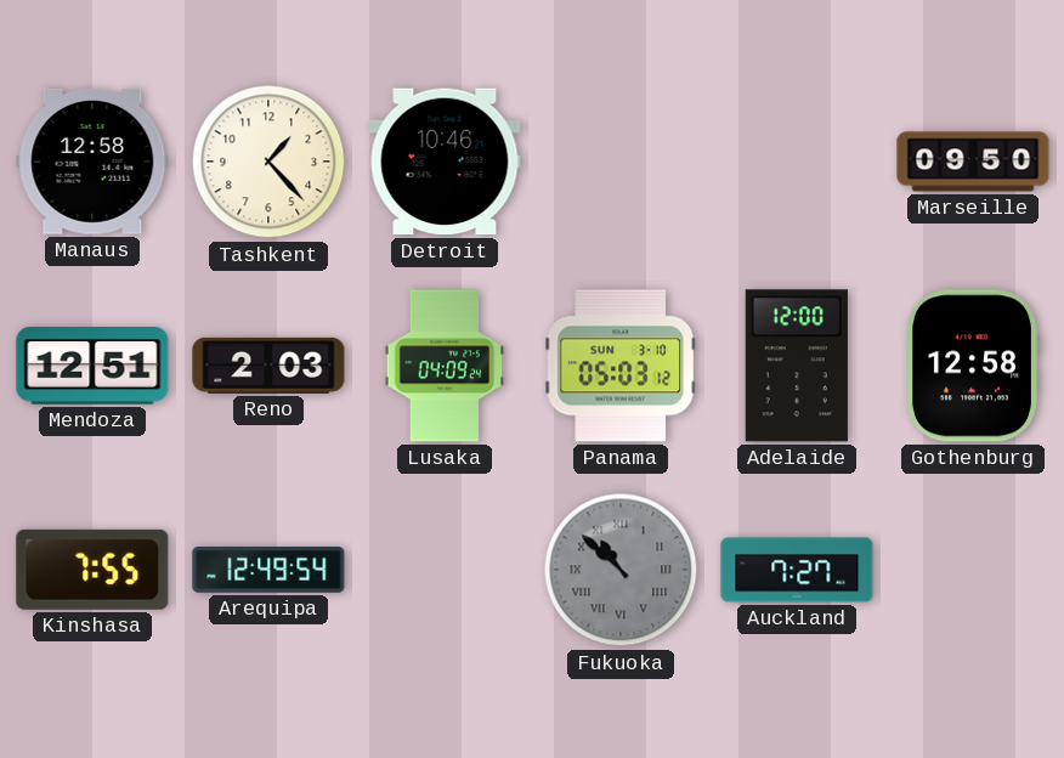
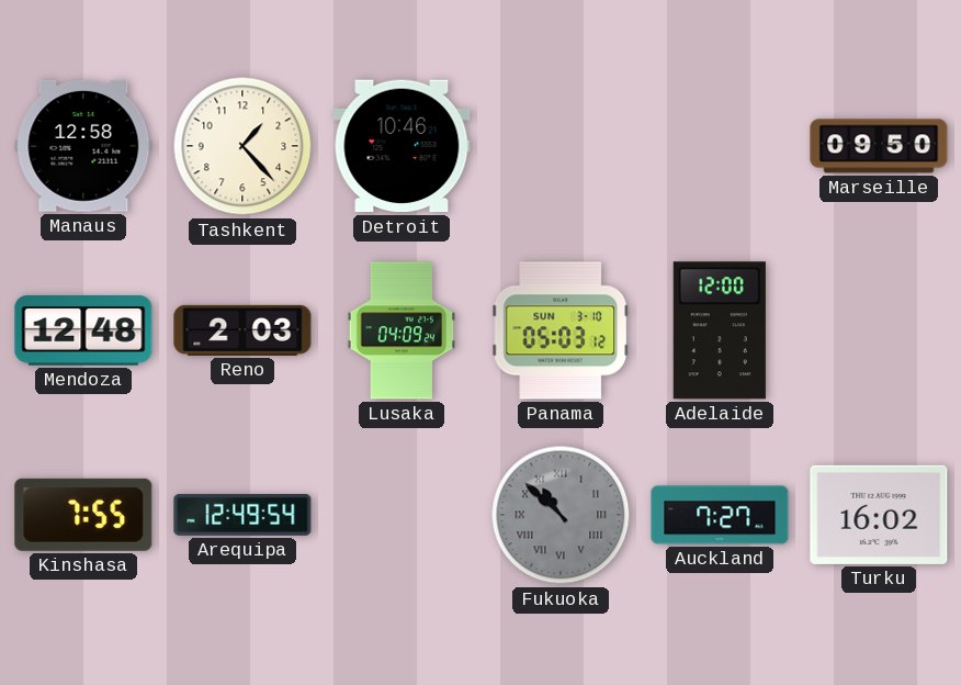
Mendoza: 12:51 -> 12:48 (83, 330)
Gothenburg: 12:58 -> none (973, 366)
Turku: none -> 16:02 (879, 515)
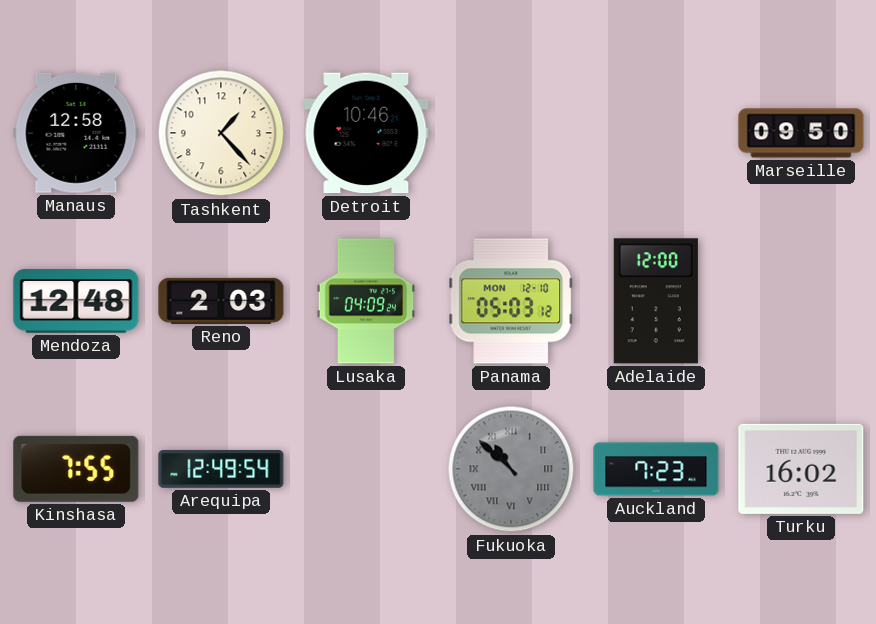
Panama date: SUN 3-10 -> MON 12-10 (511, 301)
Auckland: 7:27 -> 7:23 (656, 469)
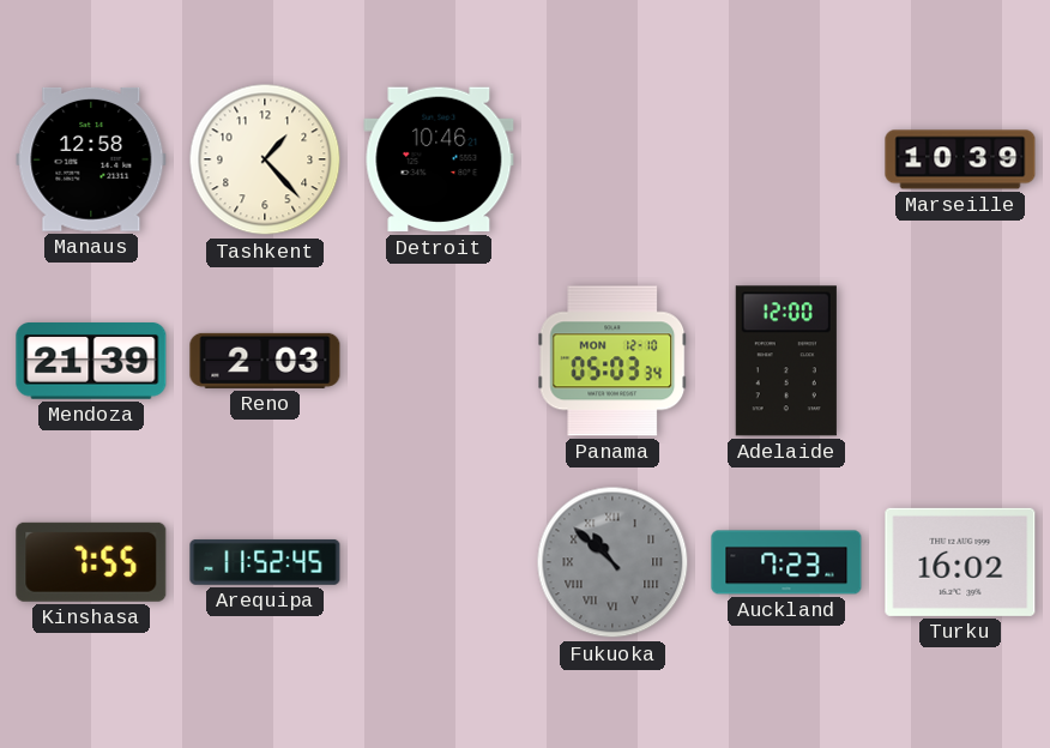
Marseille: 09:50 -> 10:39 (960, 159)
Mendoza: 12:48 -> 21:39 (91, 361)
Lusaka: 04:09 -> none (366, 301)
Panama: 05:03:12 -> 05:03:34 (612, 361)
Arequipa: 12:49 -> 11:52 (265, 562)
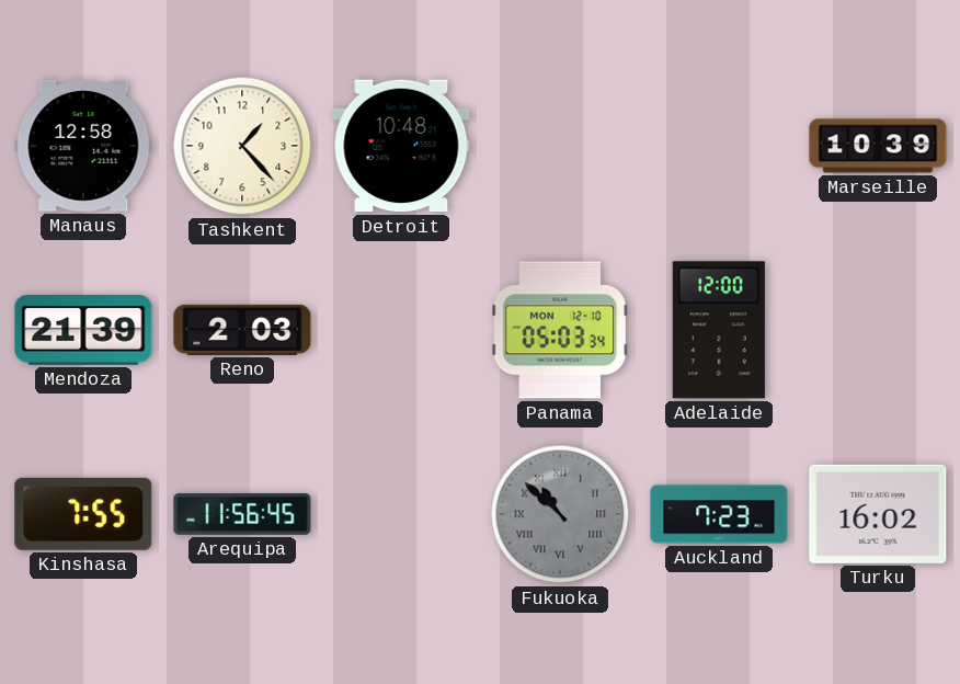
Detroit: 10:46 -> 10:48 (401, 146)
Arequipa: 11:52 -> 11:56 (242, 514)
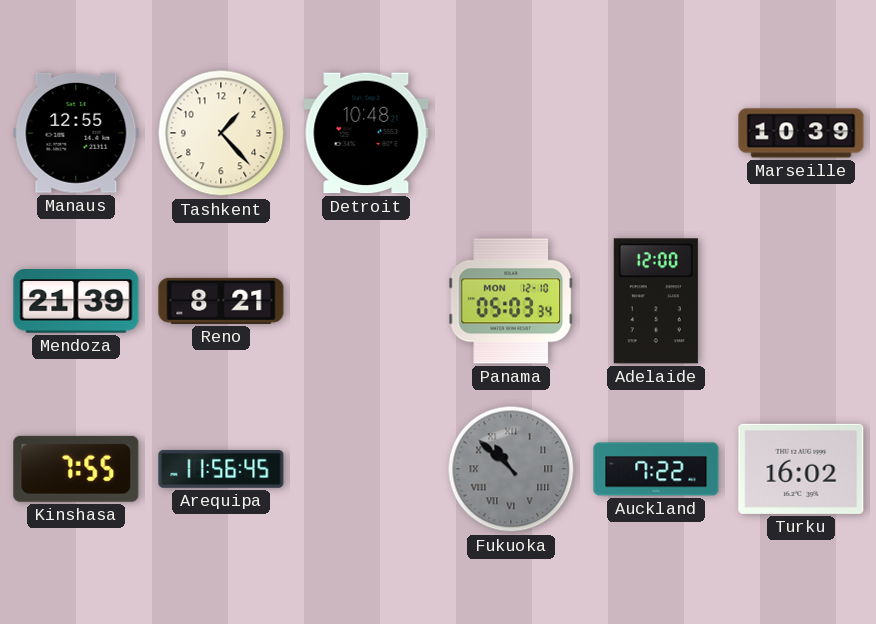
Manaus: 12:58 -> 12:55 (76, 133)
Reno: 2:03 -> 8:21 (221, 301)
Auckland: 7:23 -> 7:22 (656, 469)
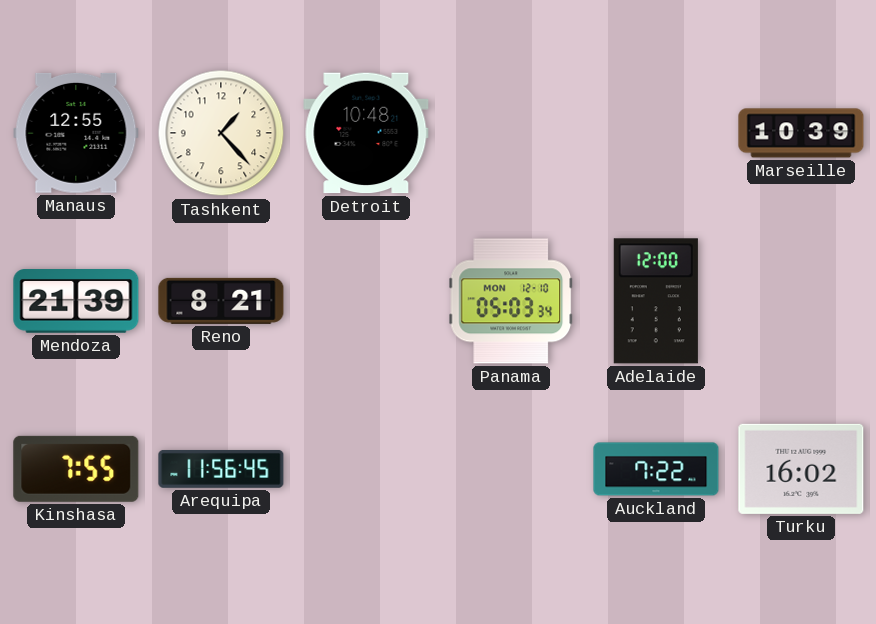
Fukuoka: 10:52 -> none (511, 469)
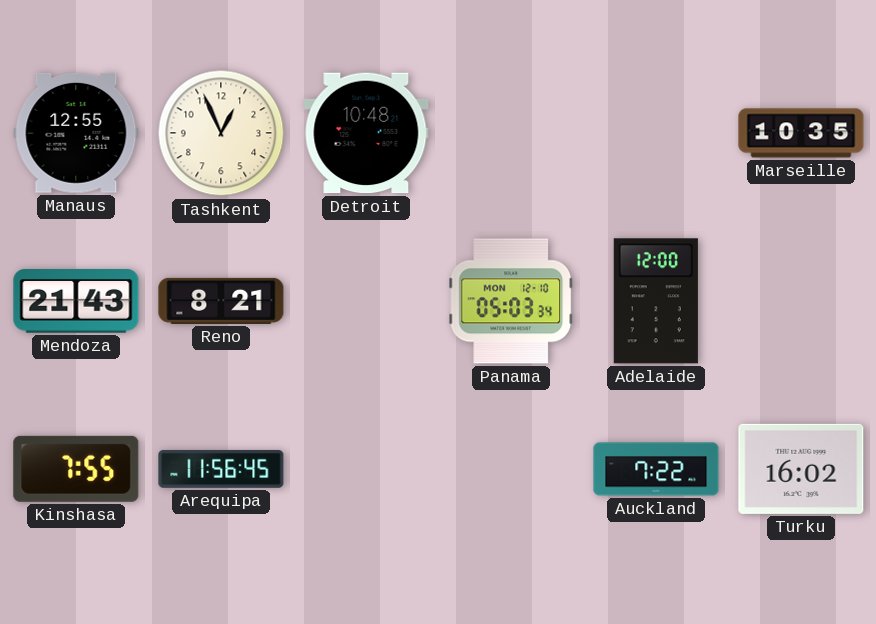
Tashkent: 1:23 -> 12:56 (221, 133)
Marseille: 10:39 -> 10:35 (801, 133)
Mendoza: 21:39 -> 21:43 (76, 301)
